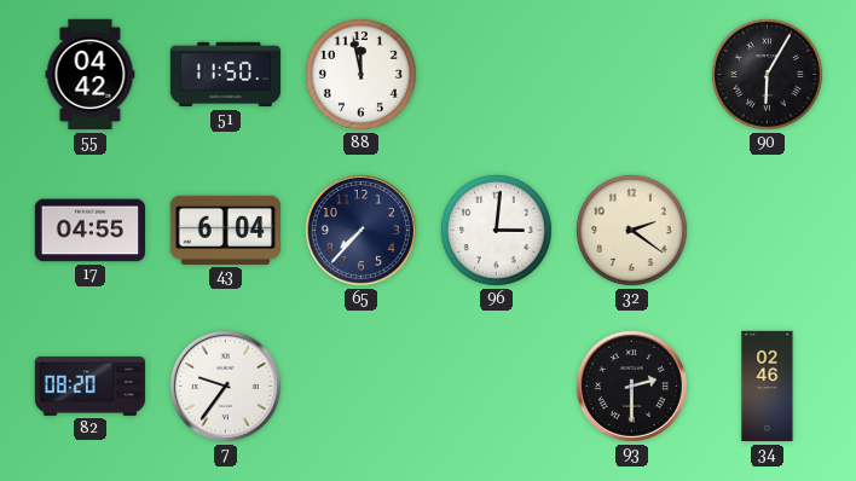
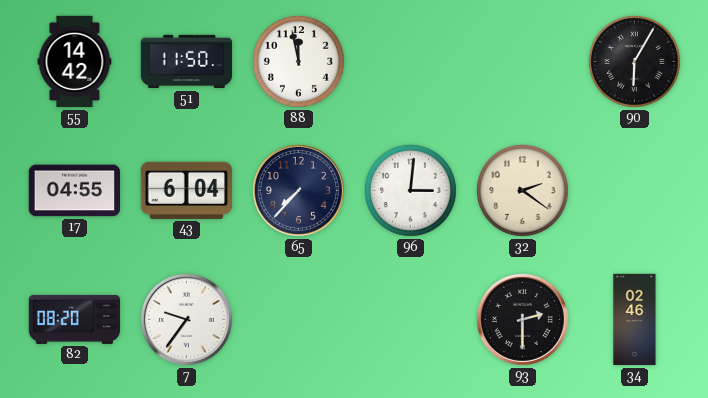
55: 04:42 -> 14:42 (75, 62)
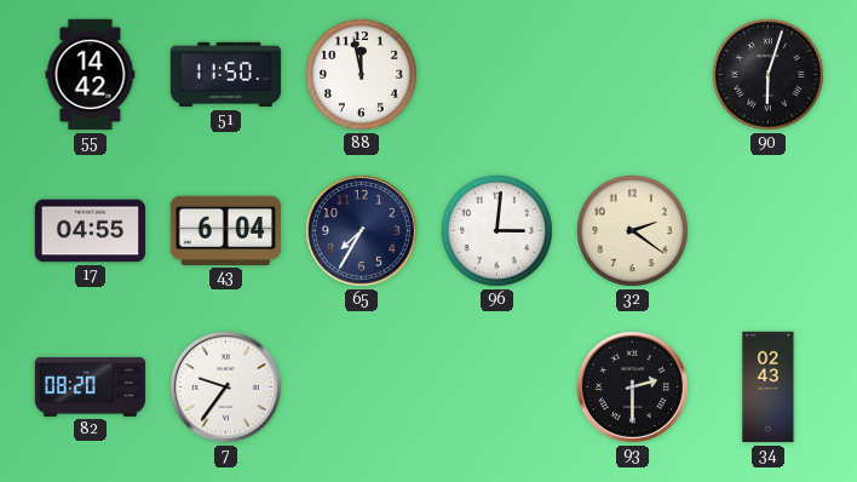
90: 6:05 -> 6:03 (767, 74)
65: 7:37 -> 7:35 (361, 230)
34: 02:46 -> 02:43 (769, 388)
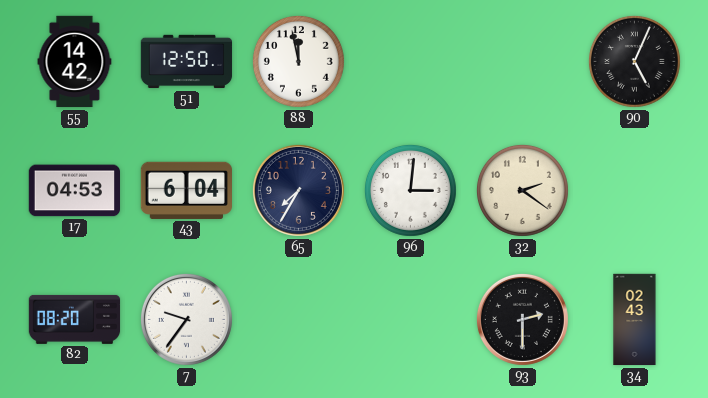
51: 11:50 -> 12:50 (187, 62)
90: 6:03 -> 5:04 (634, 61)
17: 04:55 -> 04:53 (74, 191)
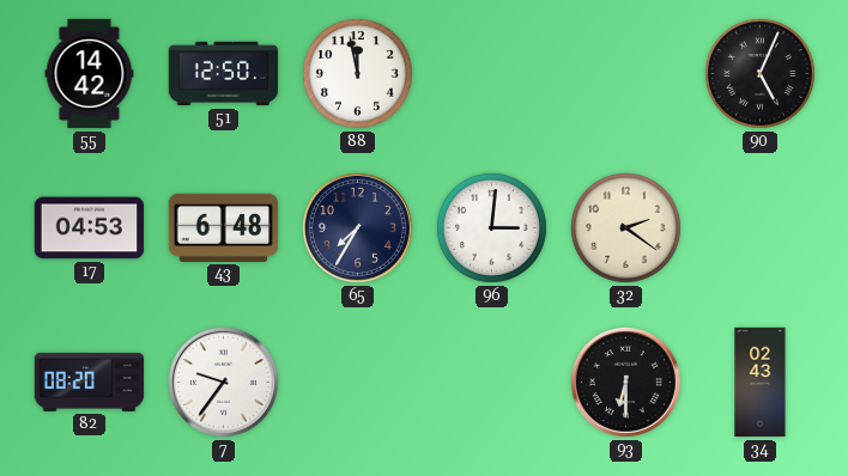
43: 6:04 -> 6:48 (223, 227)
93: 2:30 -> 6:30 (625, 382)
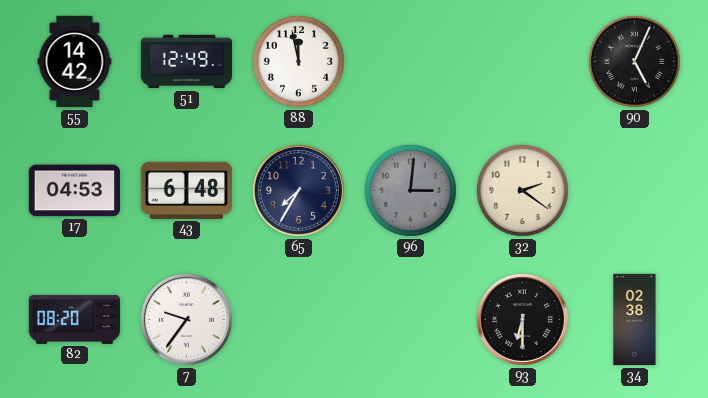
51: 12:50 -> 12:49 (187, 62)
96 dial: white -> grey (410, 190)
34: 02:43 -> 02:38 (635, 320)
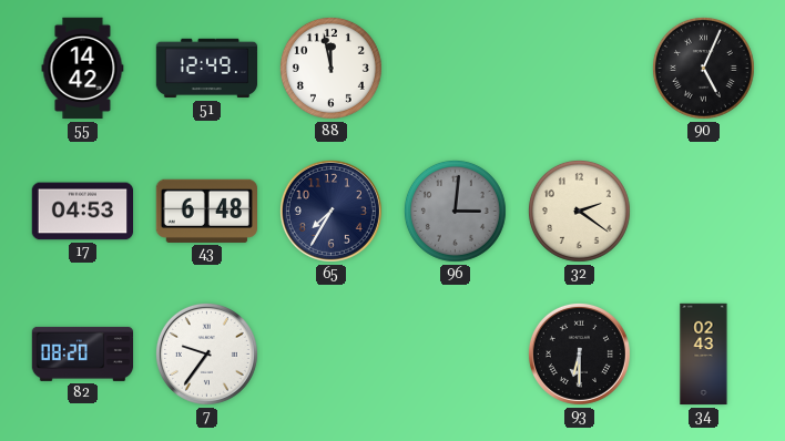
34: 02:38 -> 02:43 (704, 355)
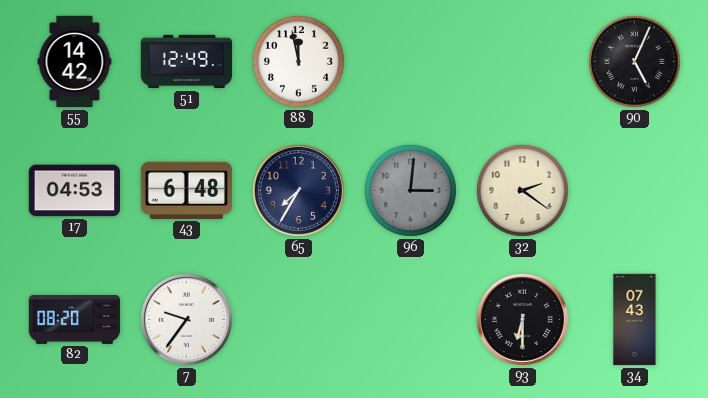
34: 02:43 -> 07:43 (635, 320)
